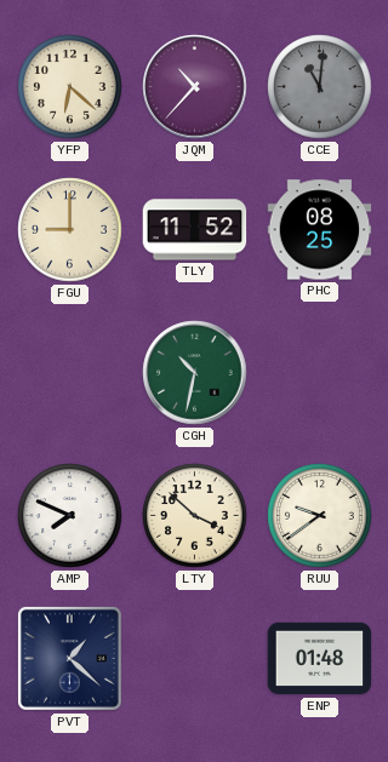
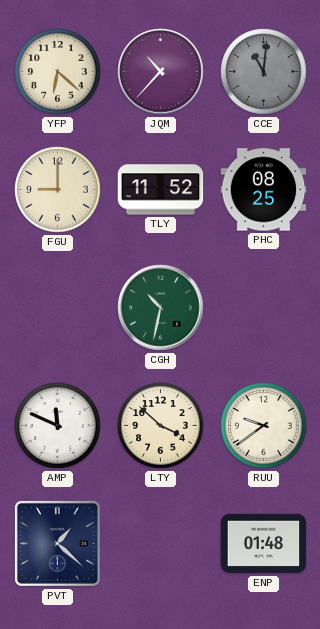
AMP: 7:49 -> 11:49 (58, 426)
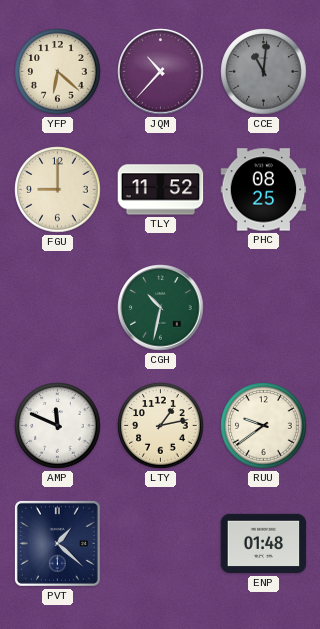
LTY: 3:52 -> 1:13 (161, 426)
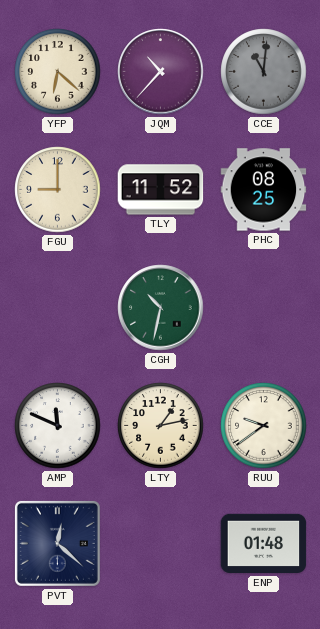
PVT: 1:22 -> 12:22 (57, 543)
